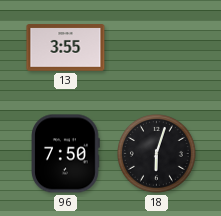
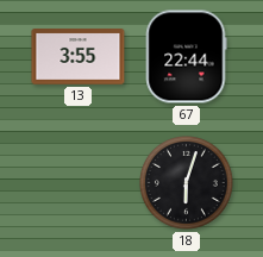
67: none -> 22:44 (186, 57)
96: 7:50 -> none (66, 154)
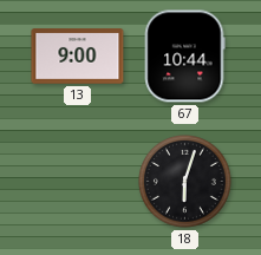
13: 3:55 -> 9:00 (78, 57)
67: 22:44 -> 10:44 (184, 57)
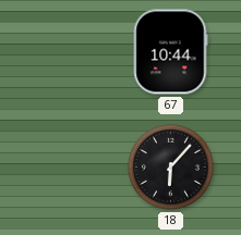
13: 9:00 -> none (78, 57)
18: 6:03 -> 6:07 (171, 168)
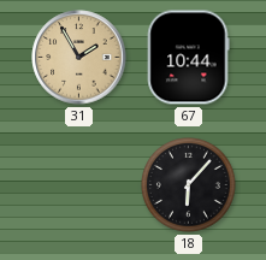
31: none -> 1:55 (79, 58)
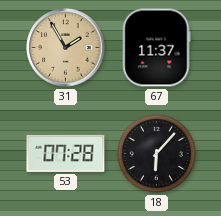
67: 10:44 -> 11:37 (156, 48)
53: none -> 07:28 (66, 153)
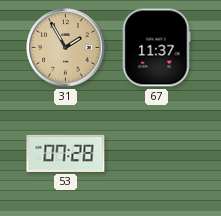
18: 6:07 -> none (157, 154)
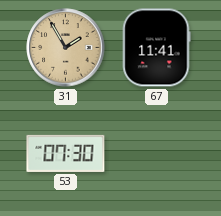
67: 11:37 -> 11:41 (156, 48)
53: 07:28 -> 07:30 (66, 153)
